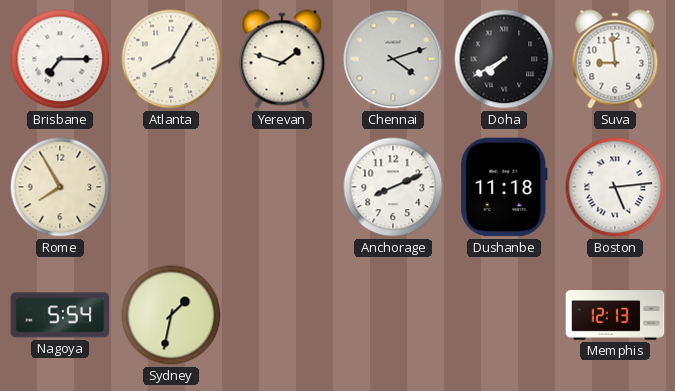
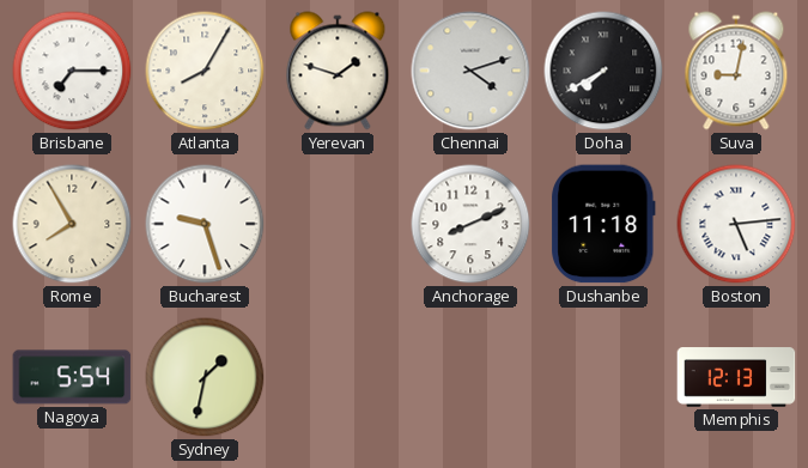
Suva: 8:59 -> 9:02 (736, 71)
Bucharest: none -> 9:27 (205, 224)
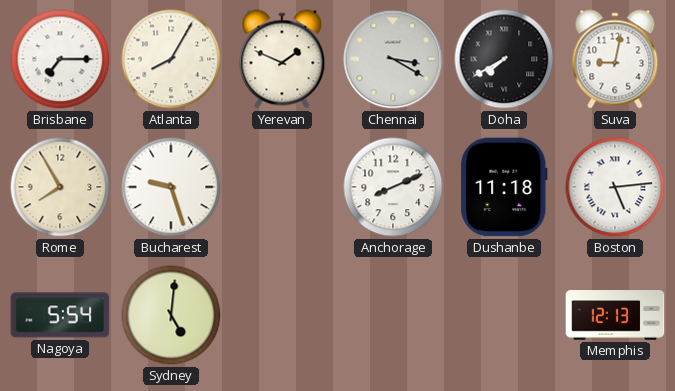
Yerevan: 1:48 -> 1:49 (282, 59)
Chennai: 4:12 -> 3:20 (393, 59)
Sydney: 1:32 -> 5:01 (171, 315)
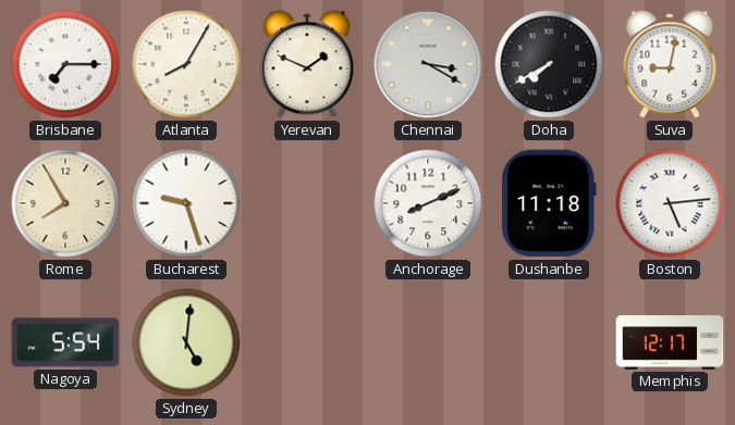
Memphis: 12:13 -> 12:17 (670, 342)
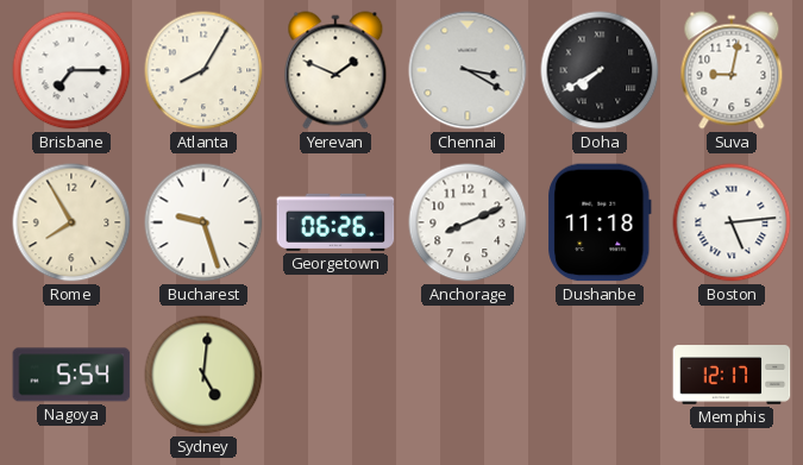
Georgetown: none -> 06:26 (335, 222)
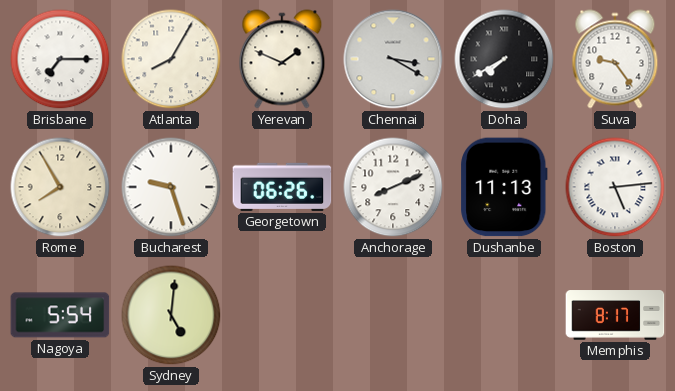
Suva: 9:02 -> 9:24 (615, 59)
Dushanbe: 11:18 -> 11:13 (504, 187)
Memphis: 12:17 -> 8:17 (615, 315)
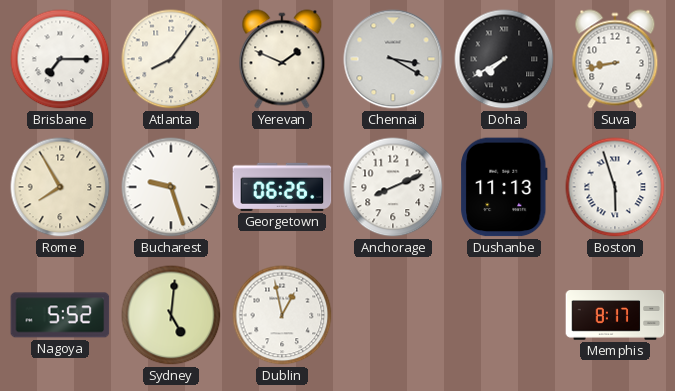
Atlanta: 8:05 -> 8:06 (171, 59)
Suva: 9:24 -> 8:43 (615, 59)
Boston: 5:14 -> 5:57 (615, 187)
Nagoya: 5:54 -> 5:52 (60, 315)
Dublin: none -> 12:58 (282, 315)
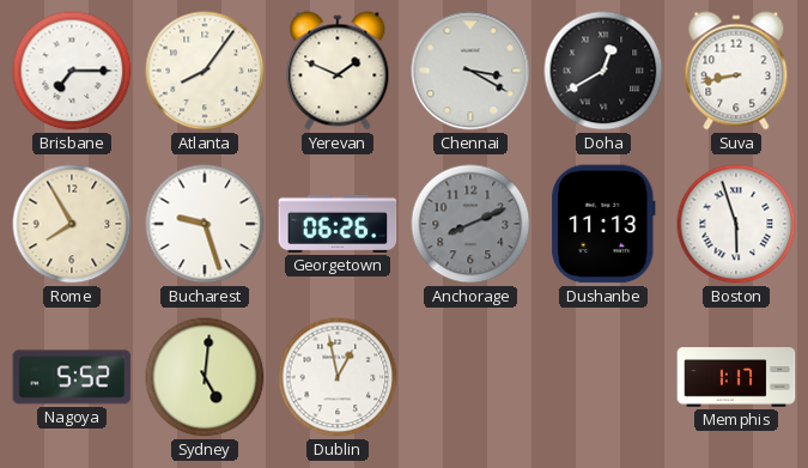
Doha: 7:40 -> 12:40 (603, 71)
Anchorage dial: white -> grey (470, 224)
Memphis: 8:17 -> 1:17 (736, 377)
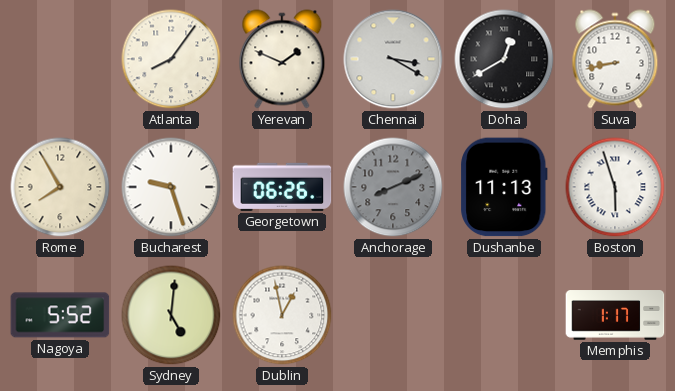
Brisbane: 7:15 -> none (72, 71)
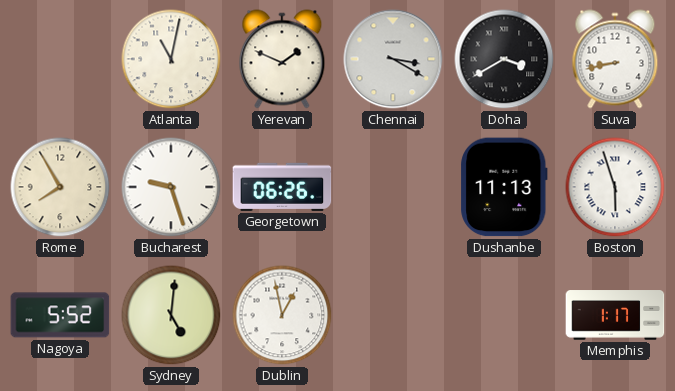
Atlanta: 8:06 -> 11:02 (171, 59)
Doha: 12:40 -> 3:40 (504, 59)
Anchorage: 8:11 -> none (393, 187)
